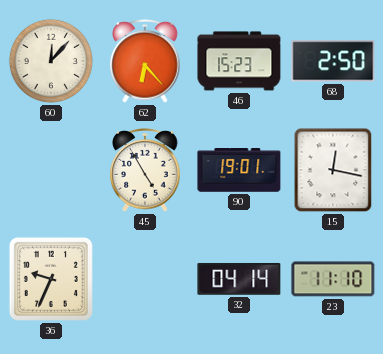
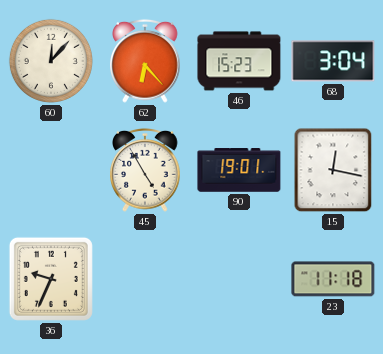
68: 2:50 -> 3:04 (333, 61)
32: 04:14 -> none (239, 279)
23: 11:10 -> 11:18 (333, 279)
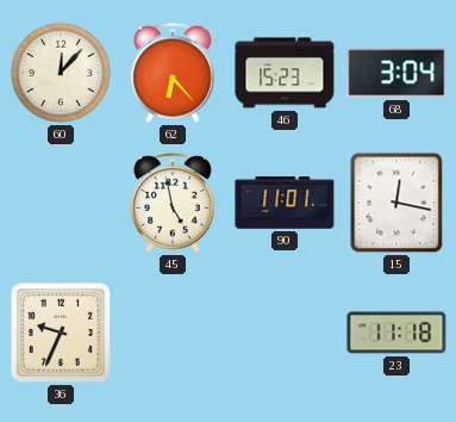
45: 4:55 -> 4:58 (173, 203)
90: 19:01 -> 11:01 (285, 203)
